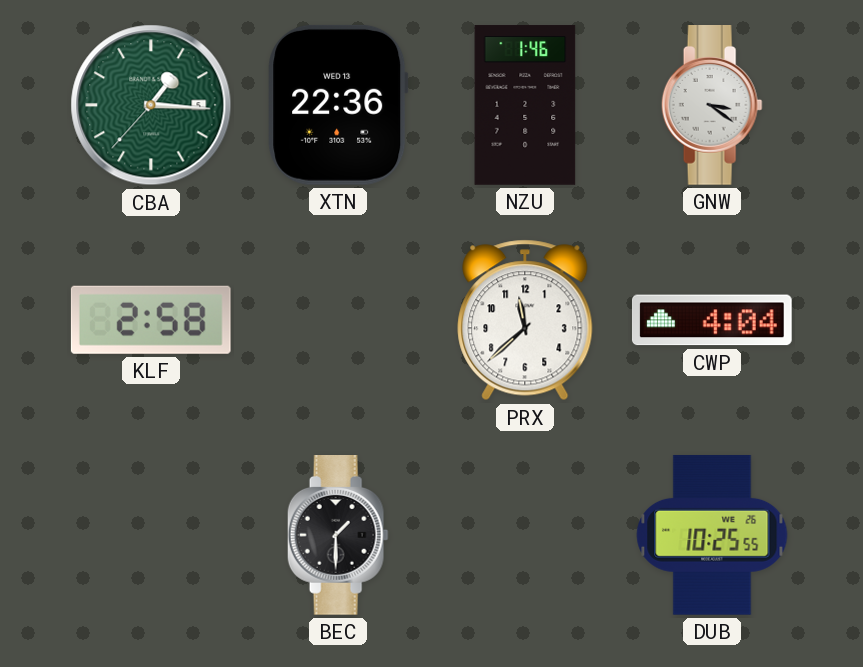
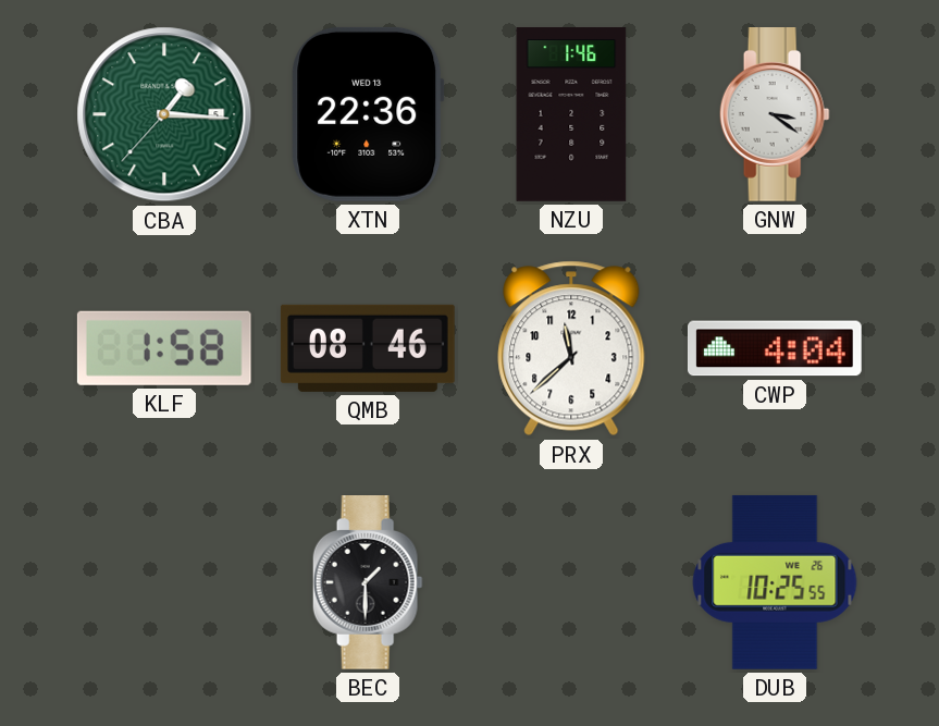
KLF: 2:58 -> 1:58 (164, 348)
QMB: none -> 08:46 (368, 348)
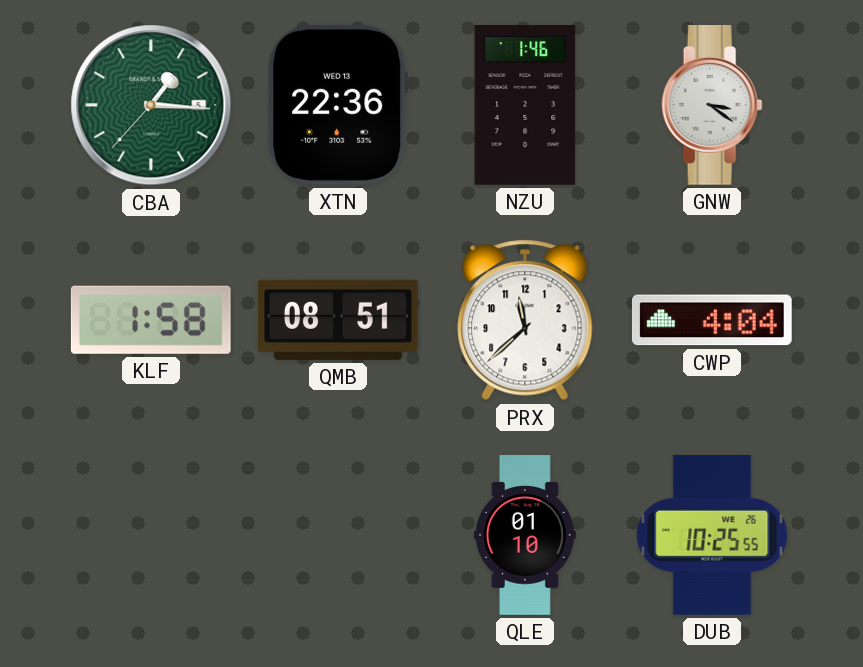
QMB: 08:46 -> 08:51 (338, 320)
BEC: 1:30 -> none (368, 583)
QLE: none -> 01:10 (526, 535)
